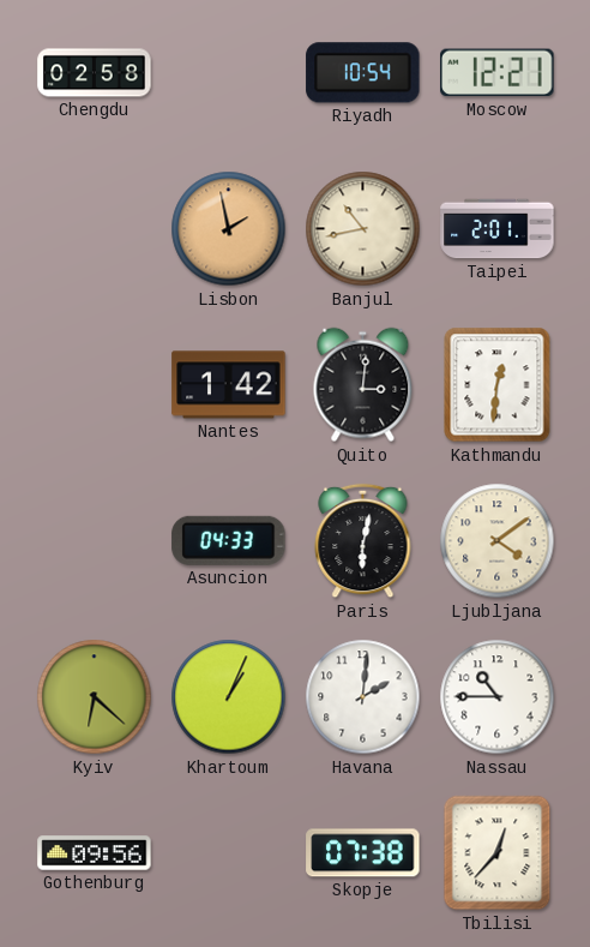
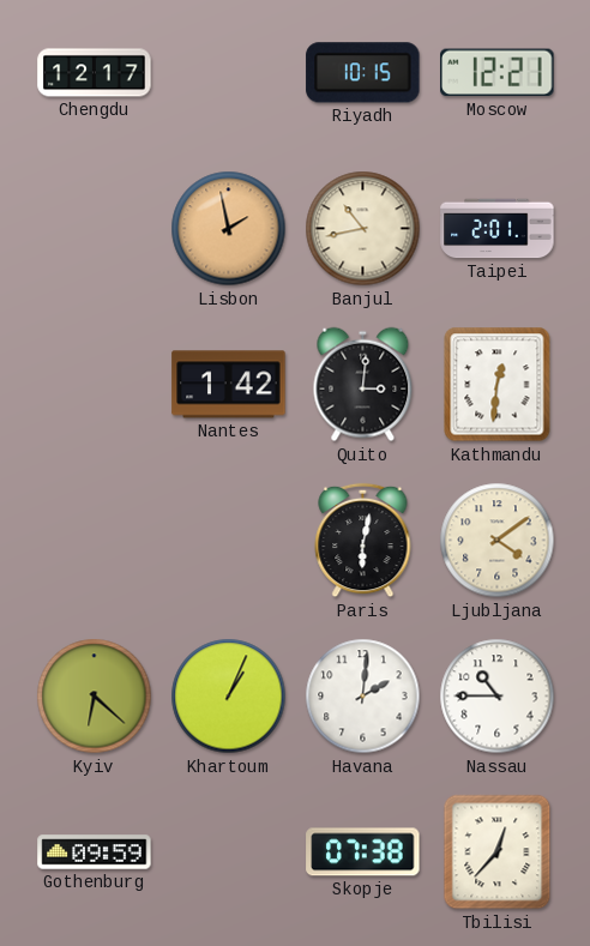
Chengdu: 02:58 -> 12:17 (95, 73)
Riyadh: 10:54 -> 10:15 (363, 73)
Asuncion: 04:33 -> none (229, 540)
Gothenburg: 09:56 -> 09:59 (95, 852)
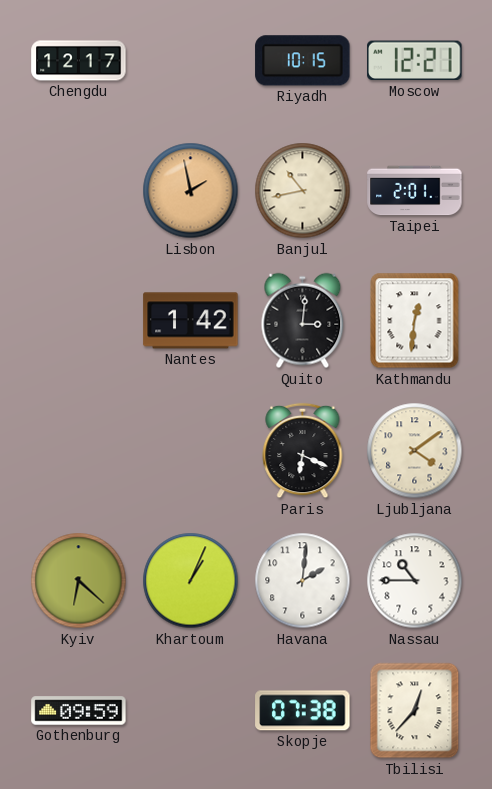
Paris: 6:02 -> 6:19 (303, 451)
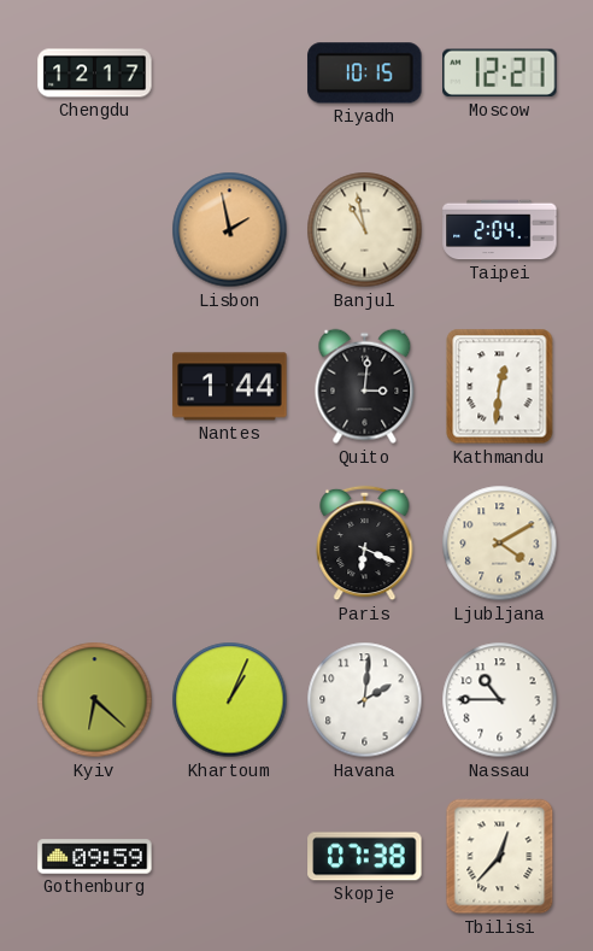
Banjul: 10:43 -> 10:58 (365, 230)
Taipei: 2:01 -> 2:04 (500, 230)
Nantes: 1:42 -> 1:44 (230, 387)
Ljubljana: 4:09 -> 4:10 (500, 544)
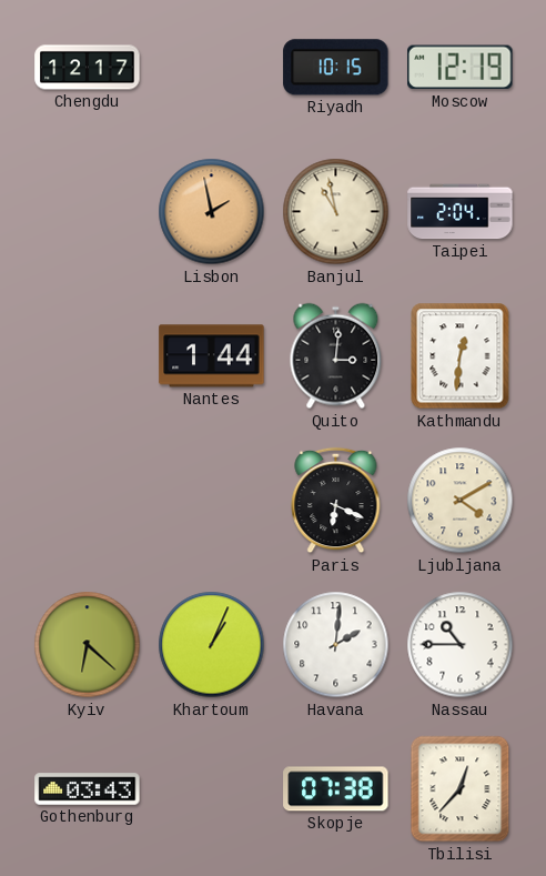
Moscow: 12:21 -> 12:19 (461, 68)
Gothenburg: 09:59 -> 03:43 (88, 789)
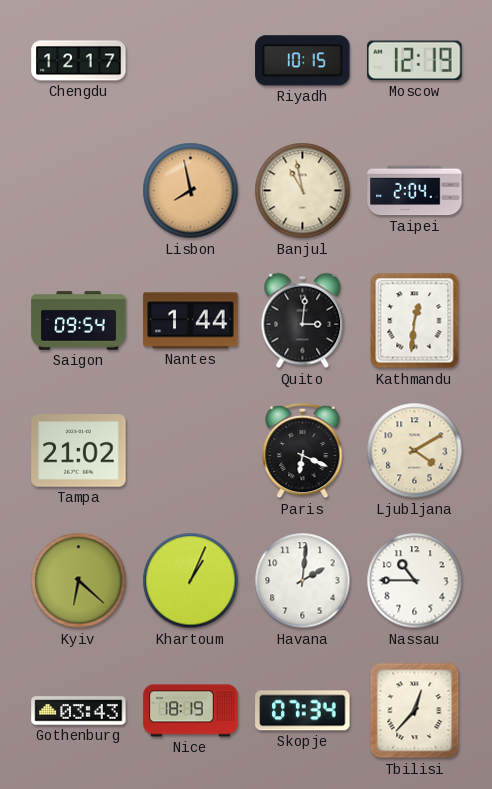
Lisbon: 1:58 -> 7:58 (191, 191)
Saigon: none -> 09:54 (79, 321)
Tampa: none -> 21:02 (79, 451)
Nice: none -> 18:19 (191, 711)
Skopje: 07:38 -> 07:34 (303, 711)
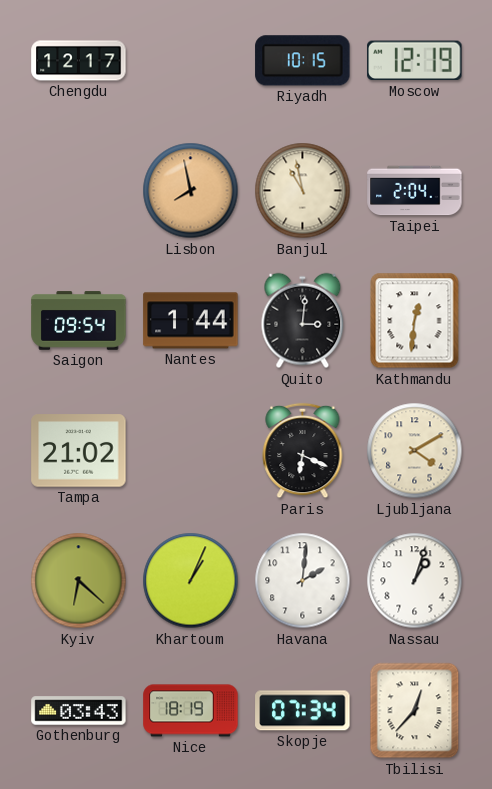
Nassau: 10:45 -> 1:03 (415, 581)
